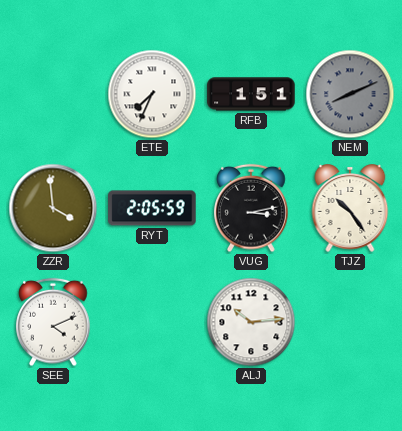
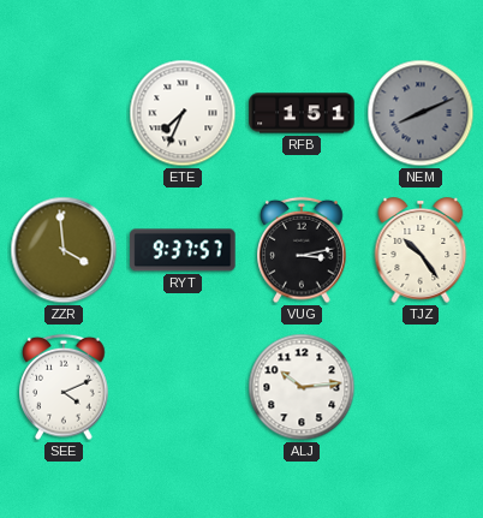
RYT: 2:05 -> 9:37 (183, 250)
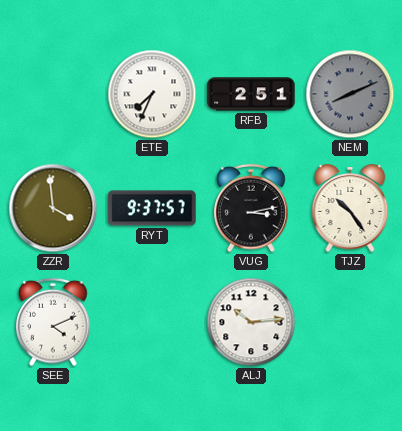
RFB: 1:51 -> 2:51 (251, 94)
